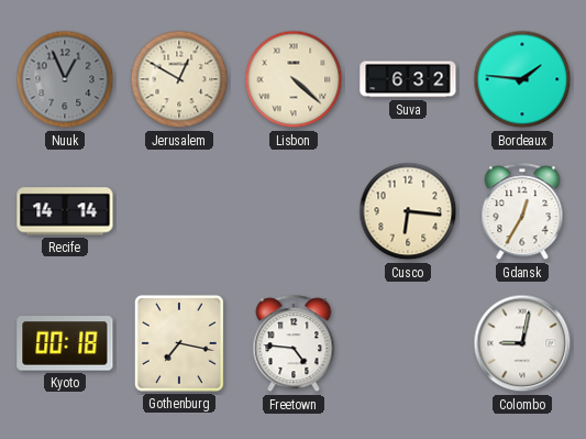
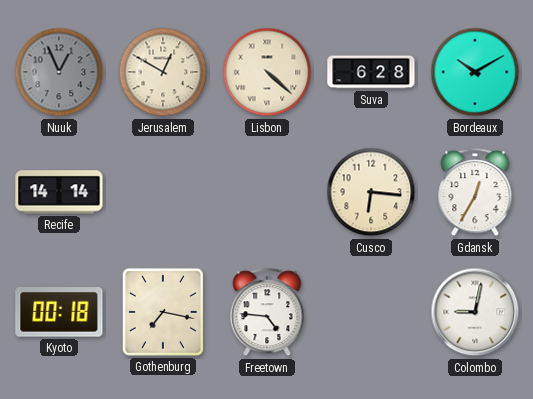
Suva: 6:32 -> 6:28 (371, 72)
Bordeaux: 1:46 -> 10:10 (475, 72)
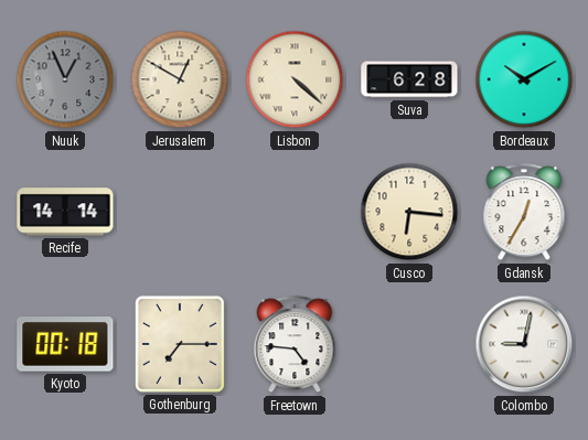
Gothenburg: 7:17 -> 7:15 (180, 344)
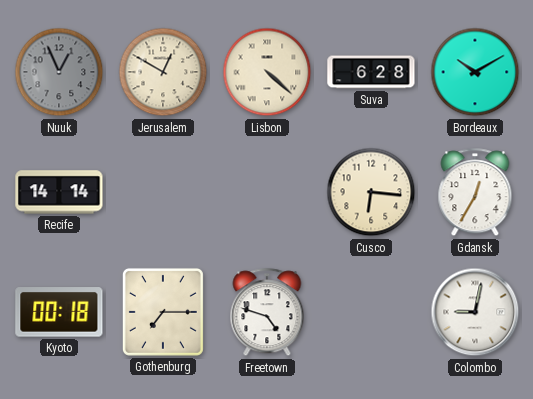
Freetown: 4:46 -> 4:48 (267, 313)
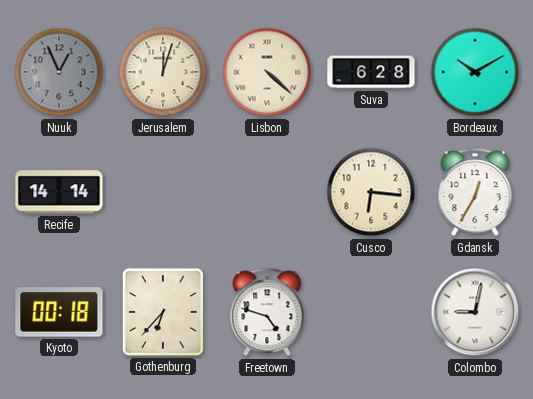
Jerusalem: 12:50 -> 12:03 (163, 72)
Gothenburg: 7:15 -> 6:37 (163, 312)
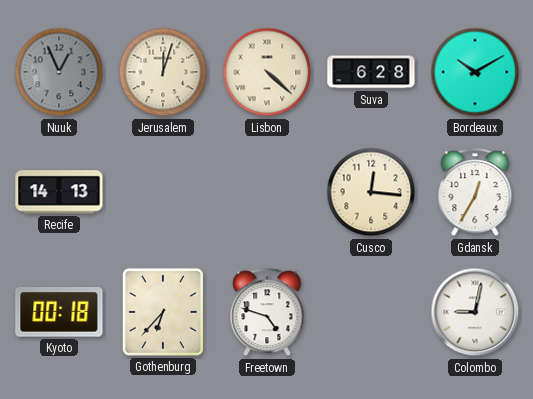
Recife: 14:14 -> 14:13 (59, 192)
Cusco: 6:16 -> 12:16 (371, 192)
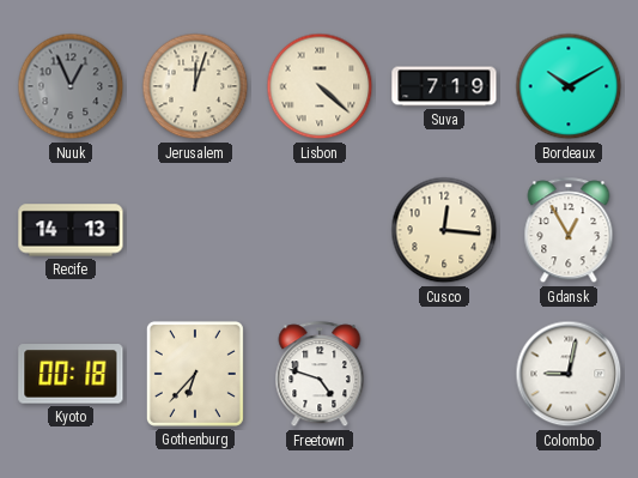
Suva: 6:28 -> 7:19 (444, 86)
Gdansk: 12:35 -> 12:55 (569, 231)
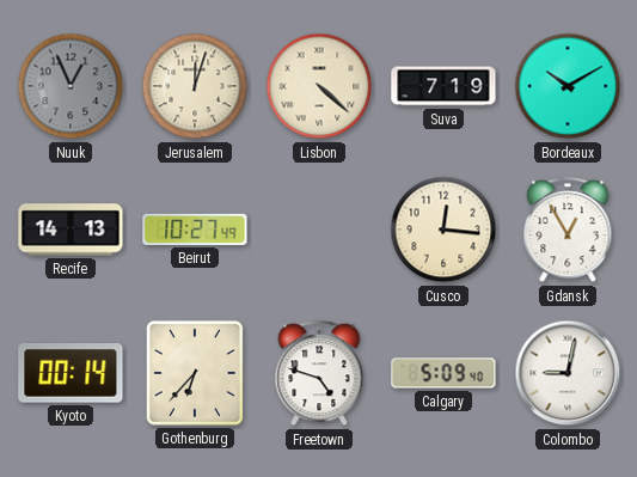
Beirut: none -> 10:27 (195, 230)
Kyoto: 00:18 -> 00:14 (71, 373)
Calgary: none -> 5:09 (443, 373)
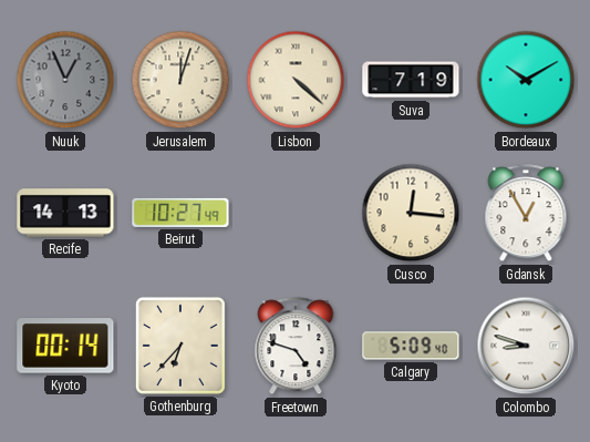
Colombo: 9:02 -> 8:48 (526, 346)
